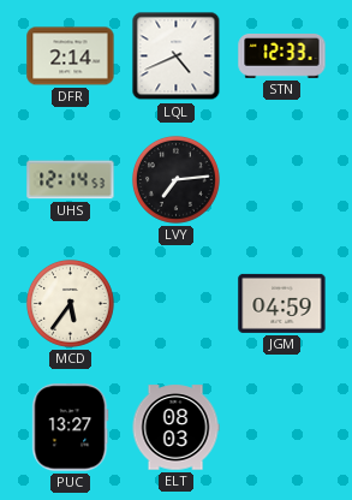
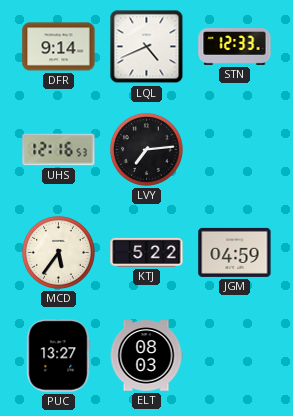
DFR: 2:14 -> 9:14 (59, 47)
UHS: 12:14 -> 12:16 (59, 150)
KTJ: none -> 5:22 (147, 252)
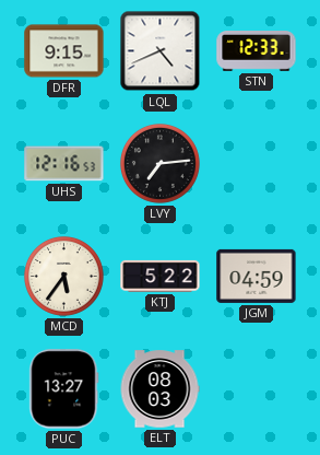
DFR: 9:14 -> 9:15 (64, 51)
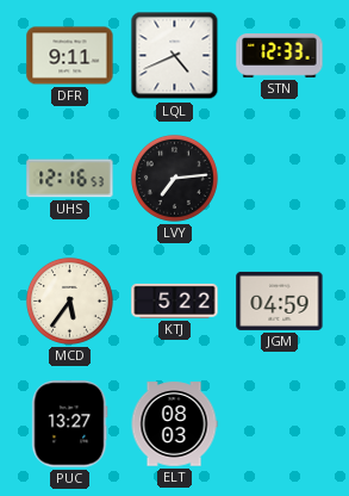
DFR: 9:15 -> 9:11 (70, 56)
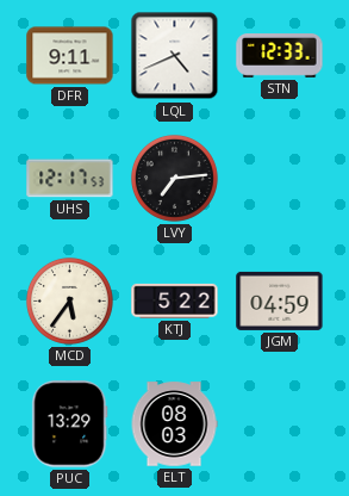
UHS: 12:16 -> 12:17 (70, 179)
PUC: 13:27 -> 13:29 (70, 424)
